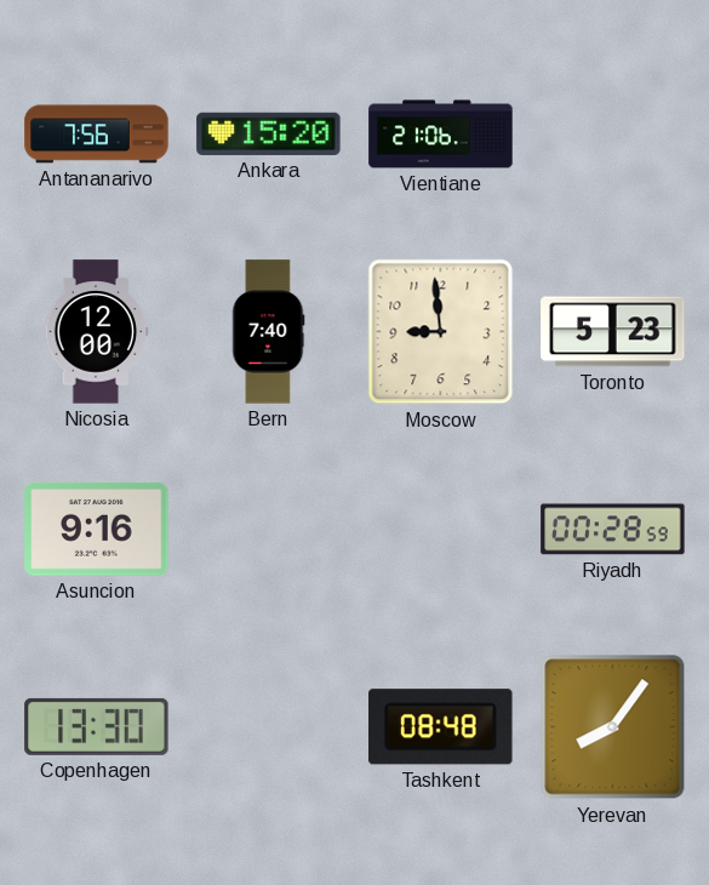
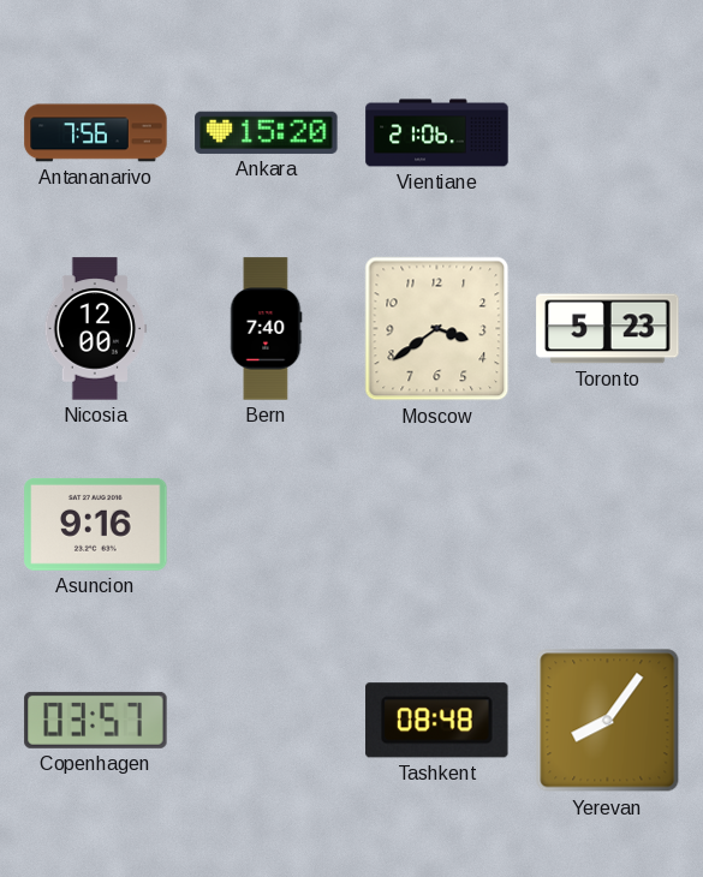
Moscow: 8:59 -> 3:39 (437, 329)
Riyadh: 00:28 -> none (613, 530)
Copenhagen: 13:30 -> 03:57 (96, 720)
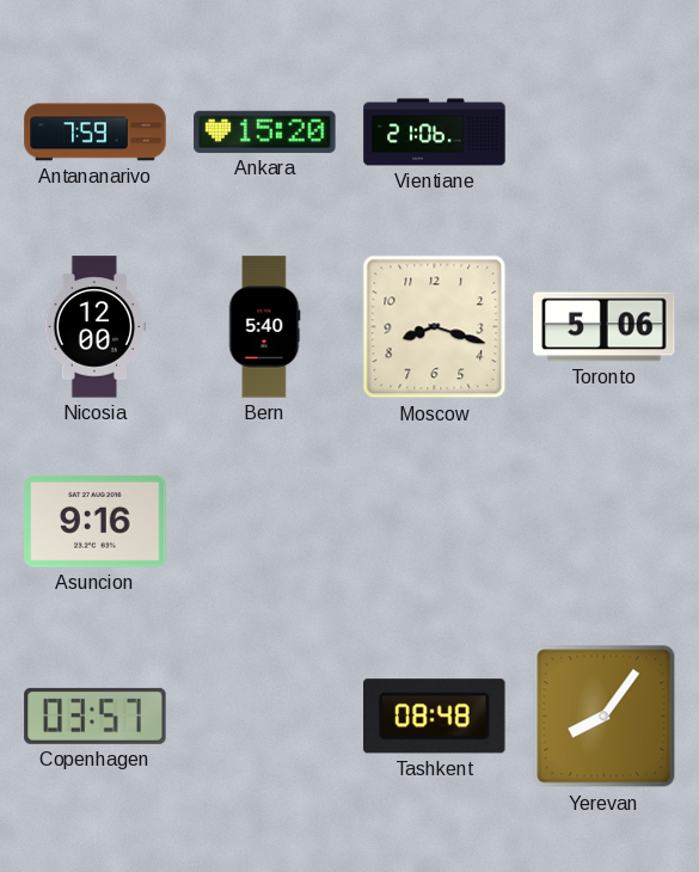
Antananarivo: 7:56 -> 7:59 (96, 133)
Bern: 7:40 -> 5:40 (265, 327)
Moscow: 3:39 -> 8:18 (435, 327)
Toronto: 5:23 -> 5:06 (605, 327)
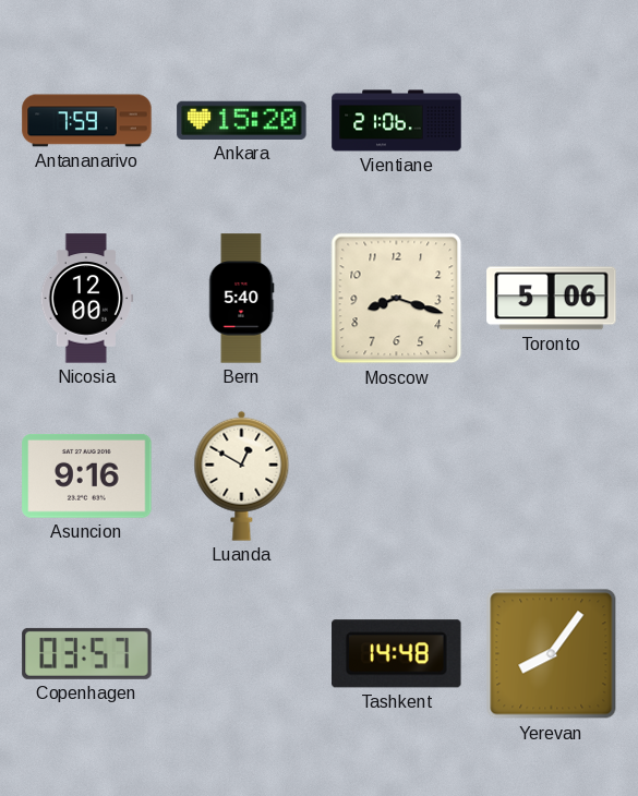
Luanda: none -> 12:50 (242, 475)
Tashkent: 08:48 -> 14:48 (397, 654)
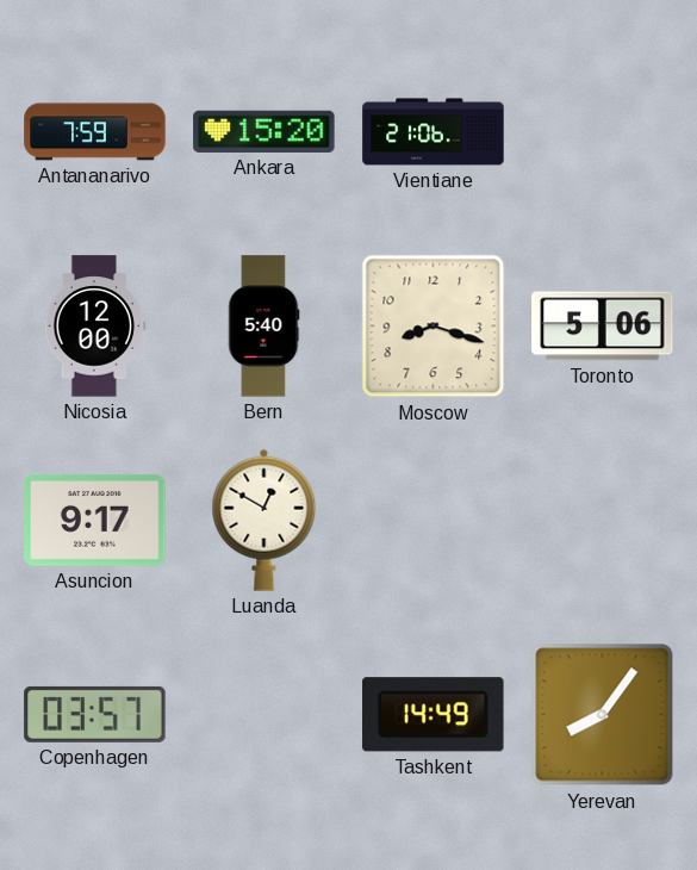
Asuncion: 9:16 -> 9:17 (95, 520)
Tashkent: 14:48 -> 14:49 (434, 715)
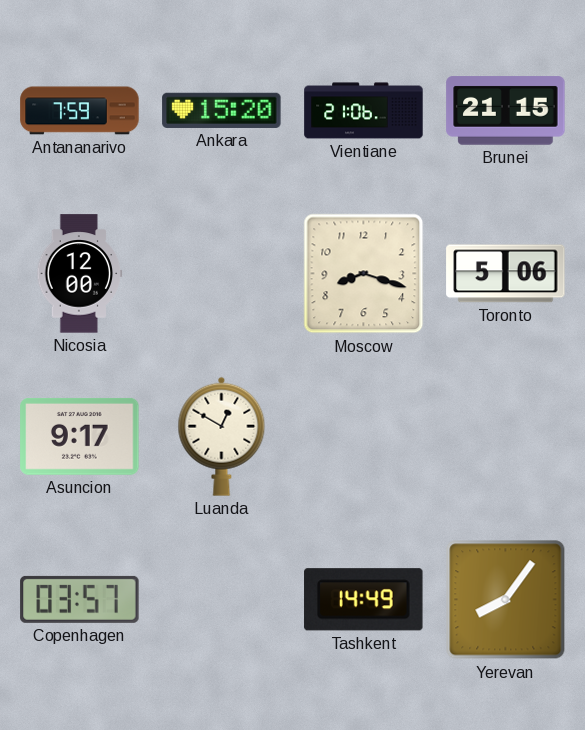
Brunei: none -> 21:15 (506, 111)
Bern: 5:40 -> none (265, 327)
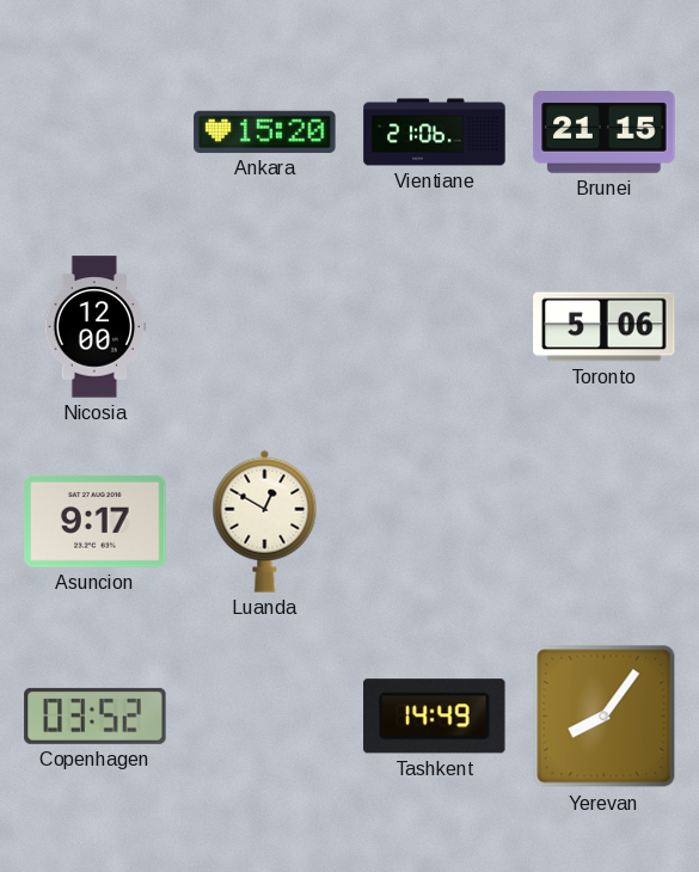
Antananarivo: 7:59 -> none (80, 111)
Moscow: 8:18 -> none (364, 274)
Copenhagen: 03:57 -> 03:52 (96, 716)
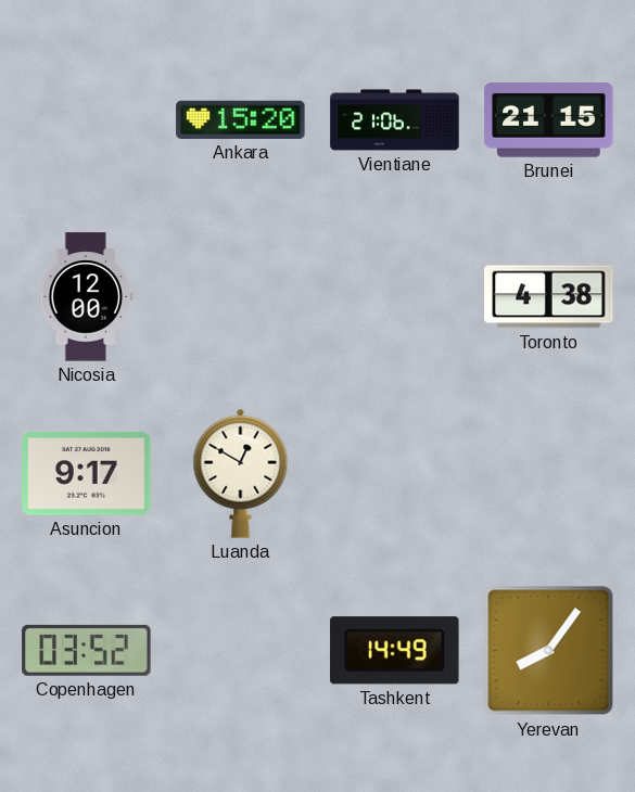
Toronto: 5:06 -> 4:38 (549, 297)
